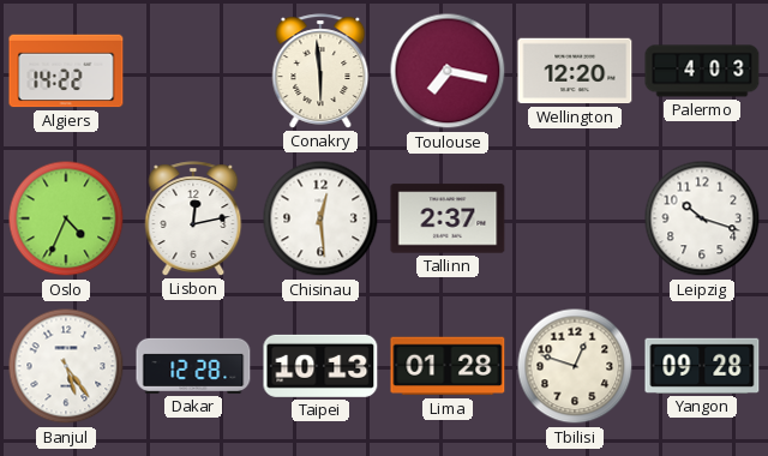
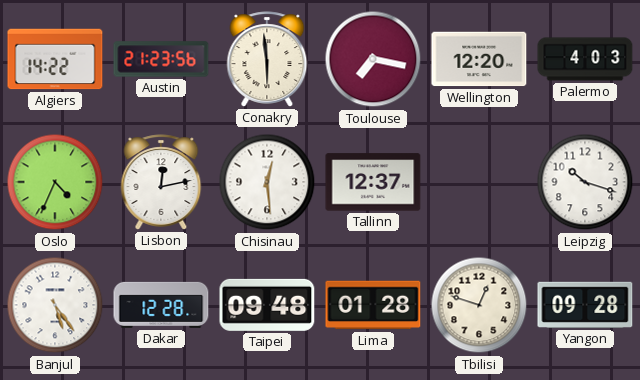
Austin: none -> 21:23 (161, 59)
Tallinn: 2:37 -> 12:37 (373, 182)
Taipei: 10:13 -> 09:48 (267, 305)
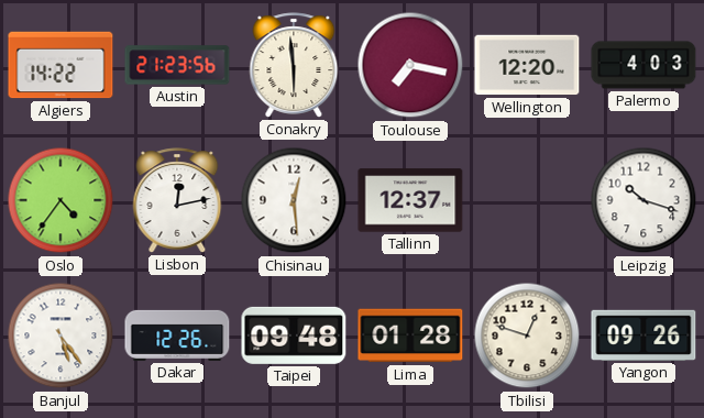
Oslo: 4:34 -> 4:36 (61, 200)
Dakar: 12:28 -> 12:26 (177, 335)
Yangon: 09:28 -> 09:26 (643, 335)
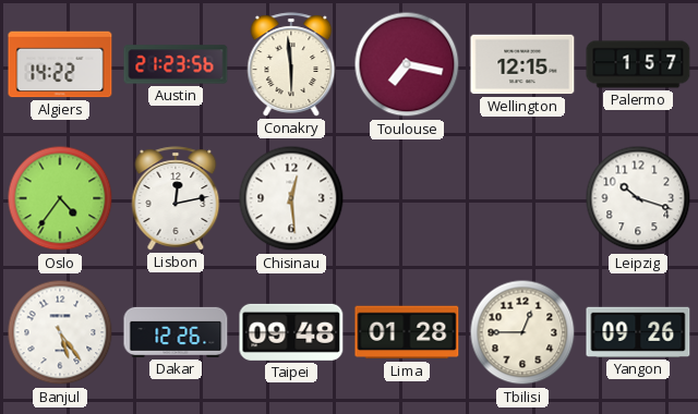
Wellington: 12:20 -> 12:15 (522, 64)
Palermo: 4:03 -> 1:57 (638, 64)
Tallinn: 12:37 -> none (410, 200)
Tbilisi: 12:48 -> 12:45 (522, 332)
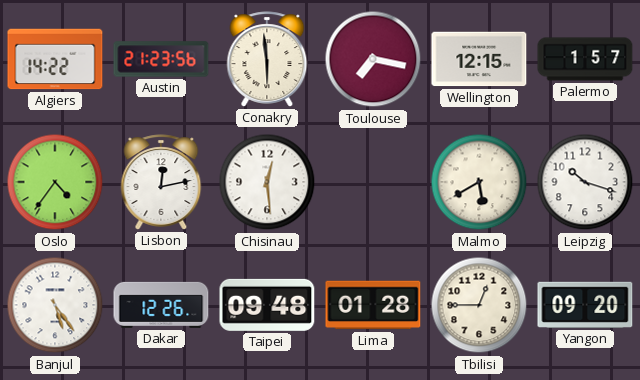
Malmo: none -> 5:40 (479, 182)
Yangon: 09:26 -> 09:20 (585, 305)
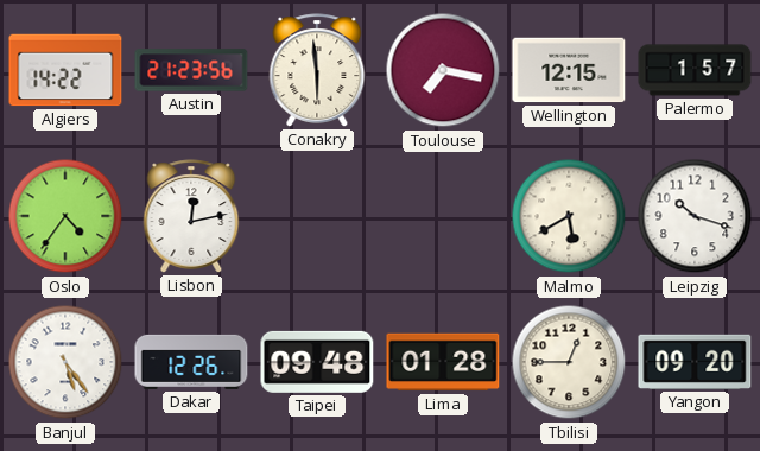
Chisinau: 12:29 -> none (267, 182)
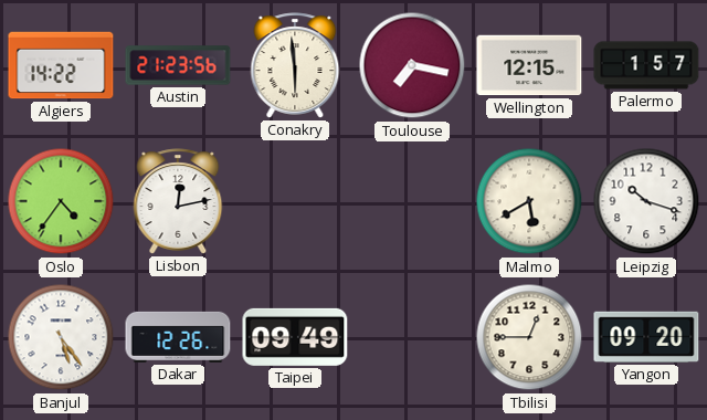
Taipei: 09:48 -> 09:49 (295, 337)
Lima: 01:28 -> none (443, 362)
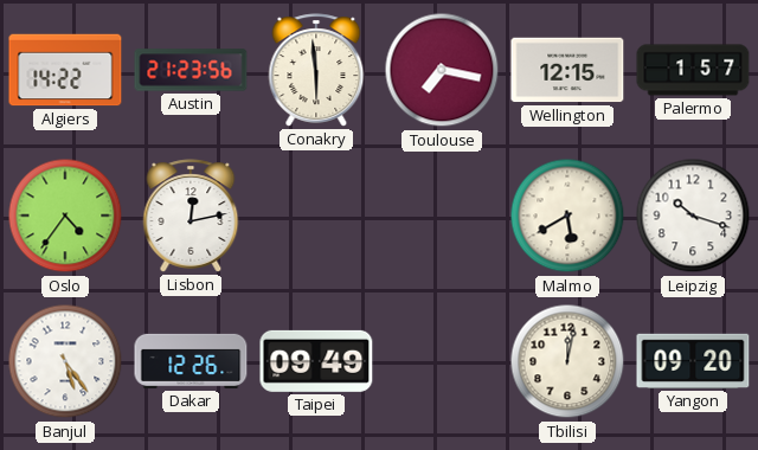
Tbilisi: 12:45 -> 12:02 (567, 361)
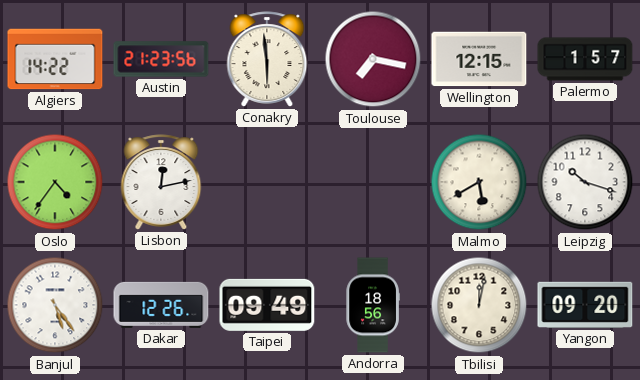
Andorra: none -> 18:56 (373, 305)
